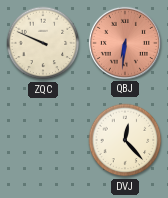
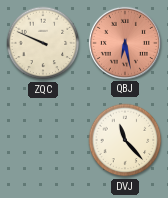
QBJ: 6:31 -> 6:28 (125, 43)
DVJ: 12:23 -> 11:23 (125, 140)
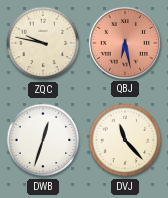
ZQC: 9:49 -> 9:47 (43, 43)
DWB: none -> 12:33 (43, 140)
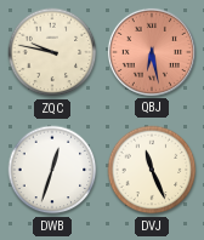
DVJ: 11:23 -> 11:26 (152, 170)
